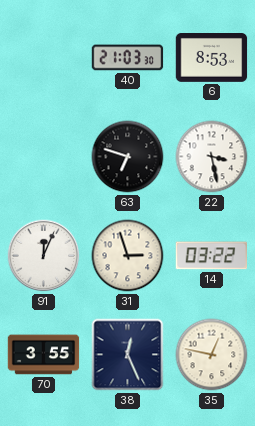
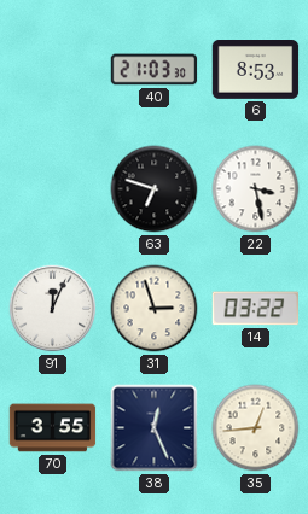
35: 12:47 -> 12:44 (256, 428)
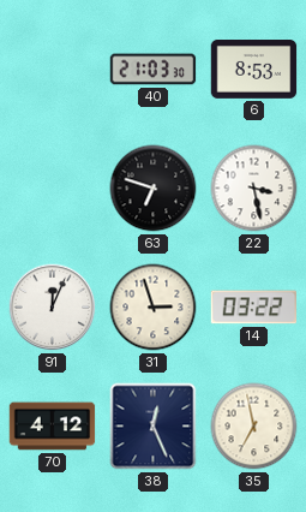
70: 3:55 -> 4:12 (53, 427)
35: 12:44 -> 6:58 (254, 427)
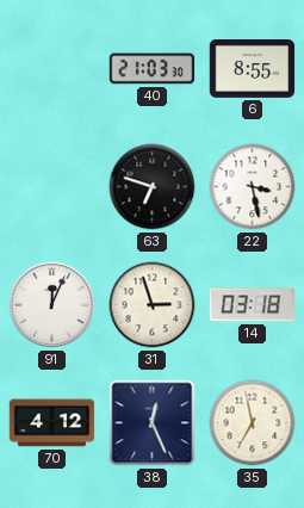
6: 8:53 -> 8:55 (253, 69)
14: 03:22 -> 03:18 (253, 305)
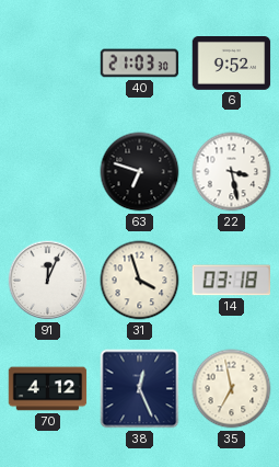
6: 8:55 -> 9:52 (232, 64)
31: 2:57 -> 3:57 (140, 281)
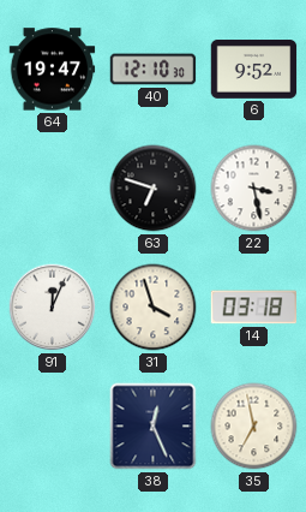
64: none -> 19:47 (53, 70)
40: 21:03 -> 12:10 (154, 70)
70: 4:12 -> none (48, 389)
